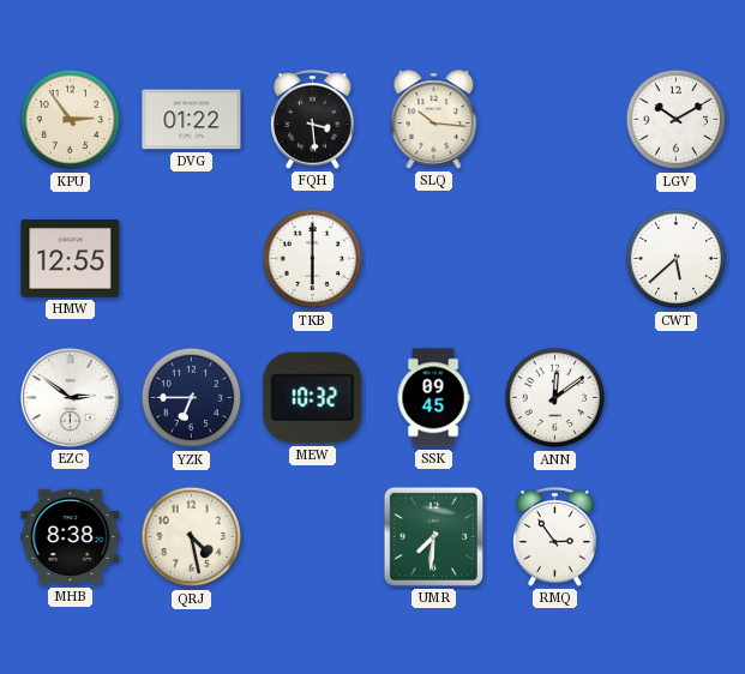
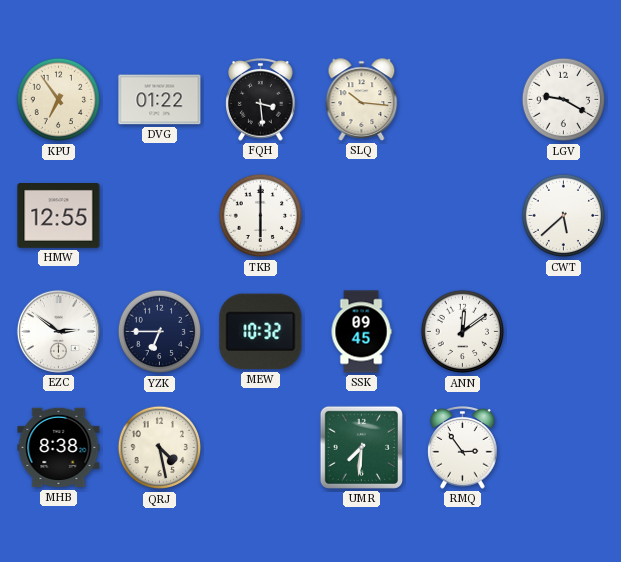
KPU: 2:54 -> 6:54 (59, 100)
LGV: 10:10 -> 9:20 (564, 100)
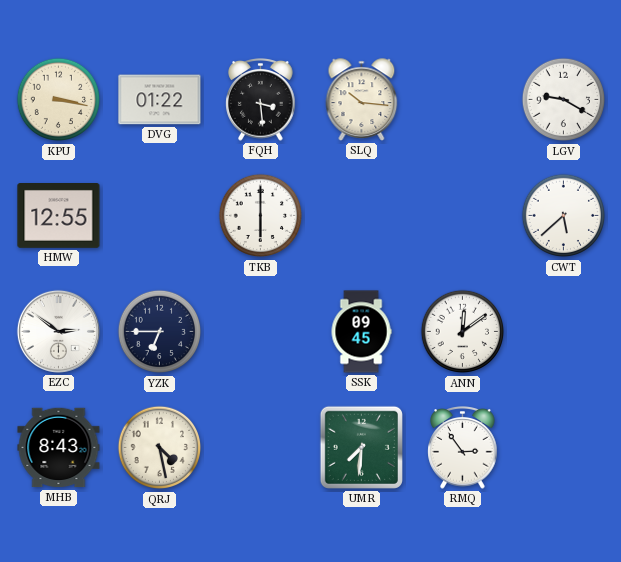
KPU: 6:54 -> 3:17 (59, 100)
MEW: 10:32 -> none (261, 332)
MHB: 8:38 -> 8:43 (59, 448)
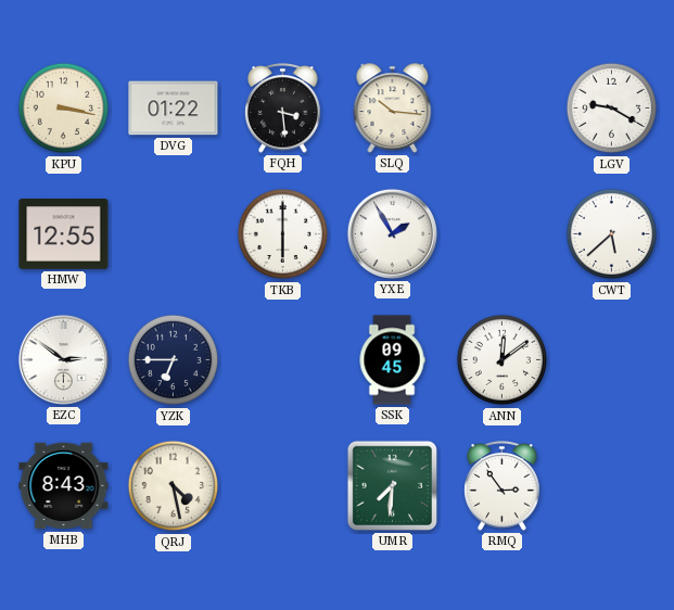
YXE: none -> 1:55 (392, 233)
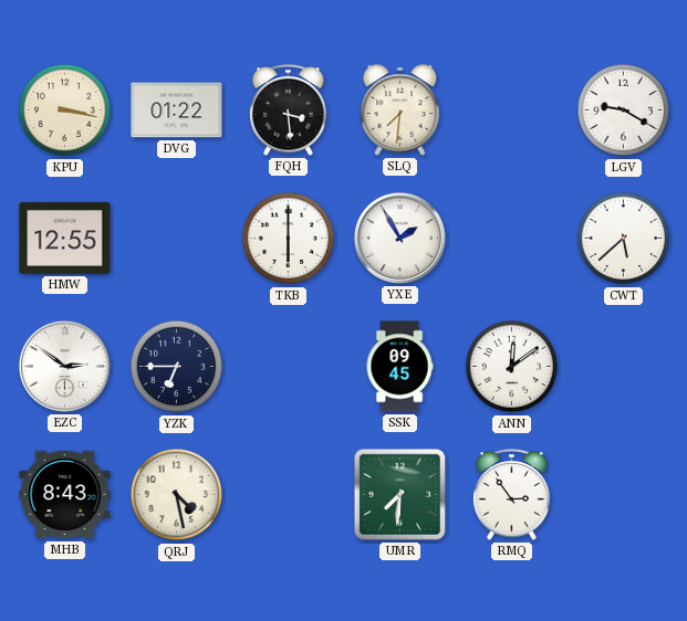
SLQ: 10:16 -> 7:31 (400, 110)
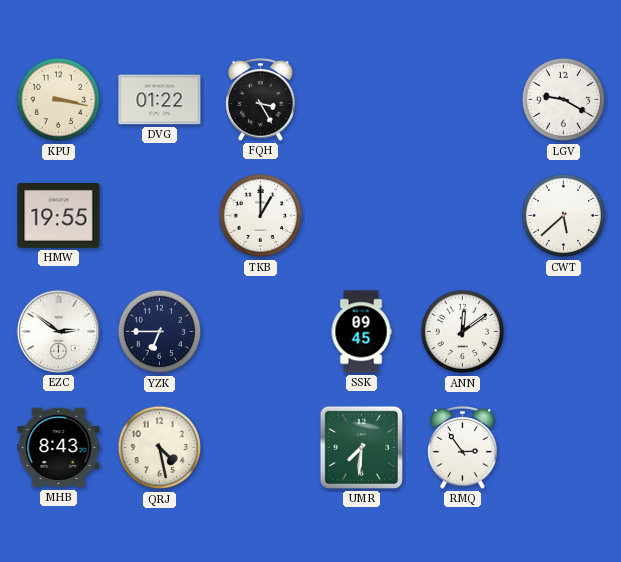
FQH: 3:29 -> 3:25 (261, 100)
SLQ: 7:31 -> none (400, 110)
HMW: 12:55 -> 19:55 (59, 216)
TKB: 6:00 -> 1:00 (261, 216)
YXE: 1:55 -> none (399, 238)
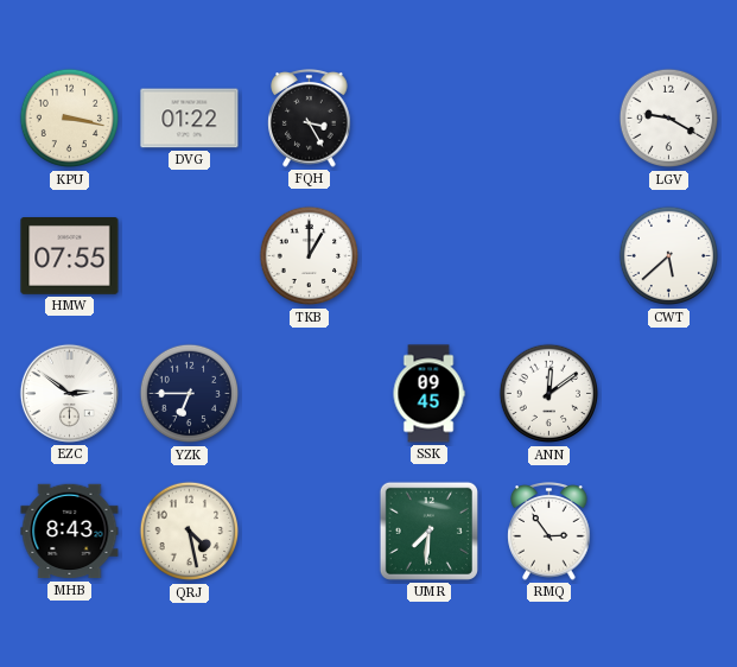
HMW: 19:55 -> 07:55 (70, 256)
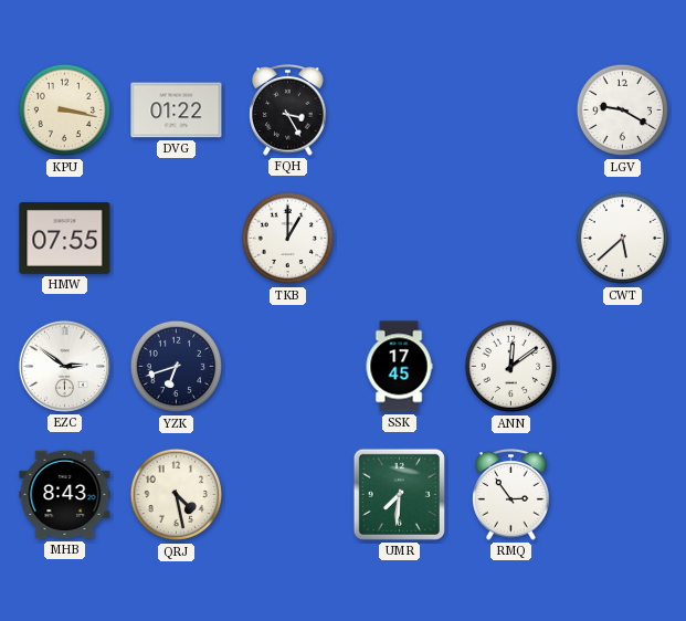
YZK: 6:45 -> 6:42 (177, 367)
SSK: 09:45 -> 17:45 (399, 367)
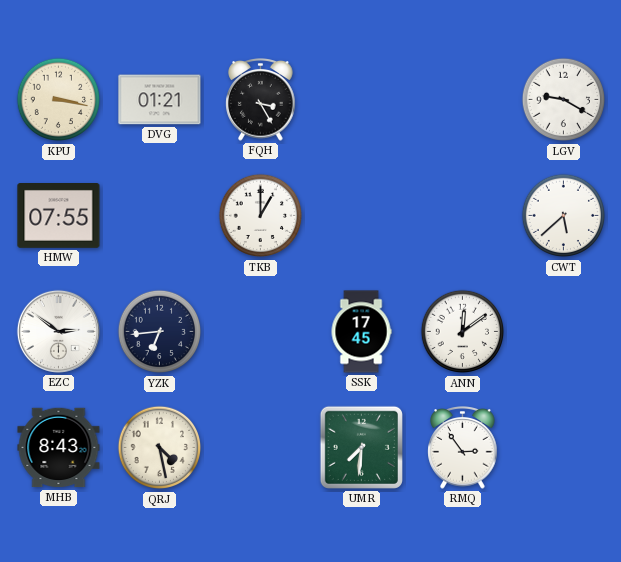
DVG: 01:22 -> 01:21 (160, 100)
YZK: 6:42 -> 6:44 (160, 332)
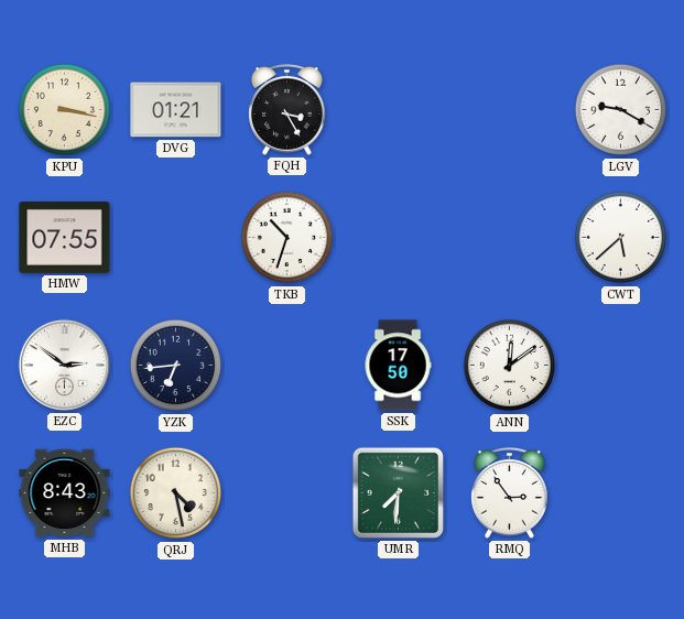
TKB: 1:00 -> 10:33 (287, 238)
SSK: 17:45 -> 17:50 (398, 366)
